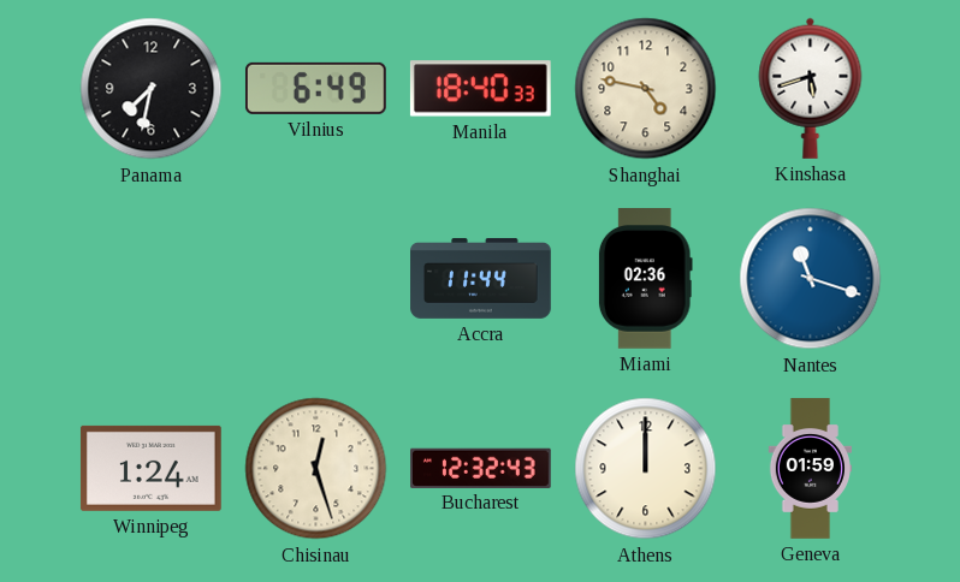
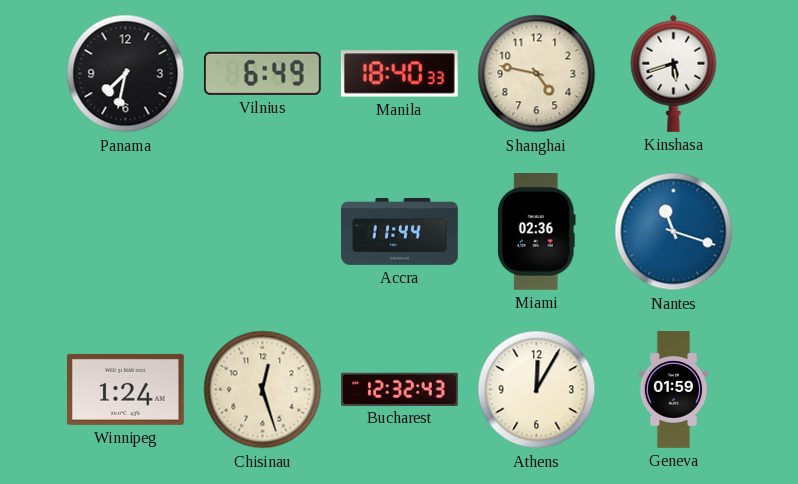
Athens: 12:00 -> 12:05 (537, 390)
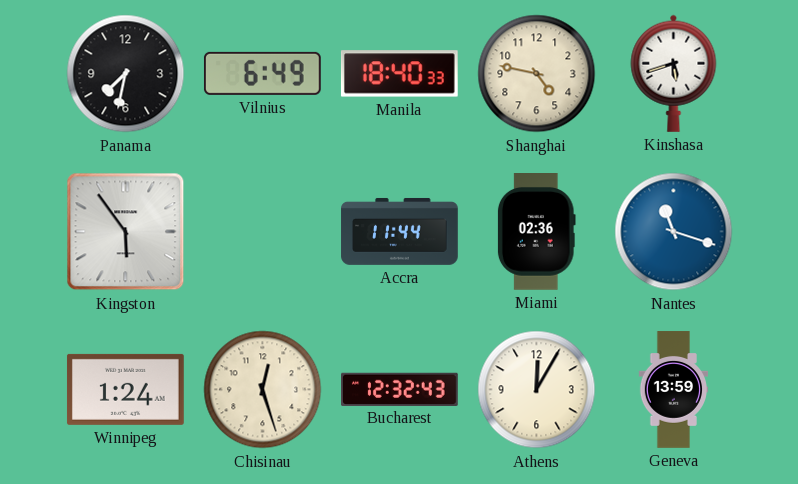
Kingston: none -> 5:54 (126, 232)
Geneva: 01:59 -> 13:59 (673, 390)
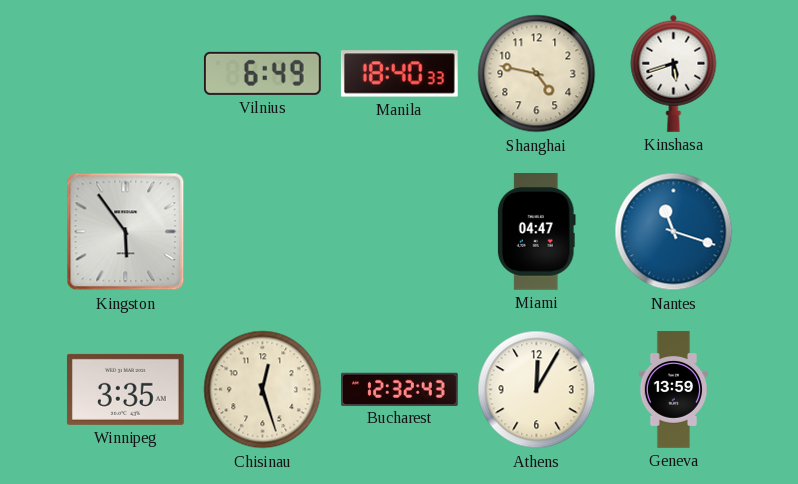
Panama: 7:32 -> none (126, 74)
Accra: 11:44 -> none (400, 231)
Miami: 02:36 -> 04:47 (536, 232)
Winnipeg: 1:24 -> 3:35 (126, 389)
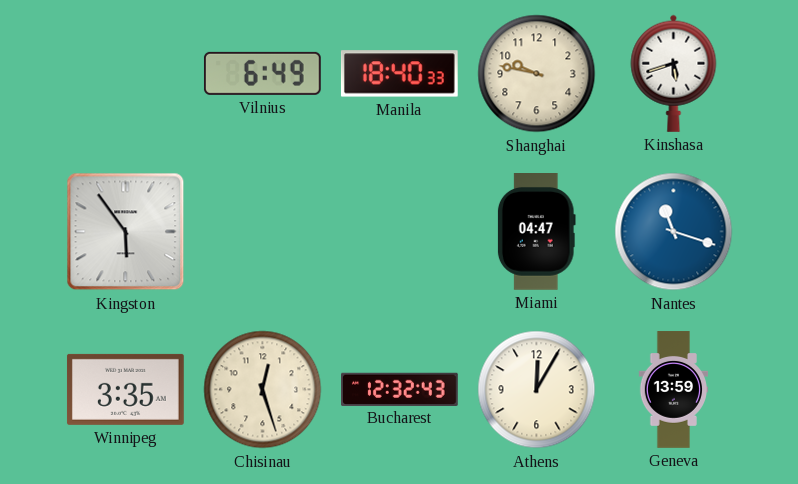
Shanghai: 4:47 -> 9:47 (537, 74)
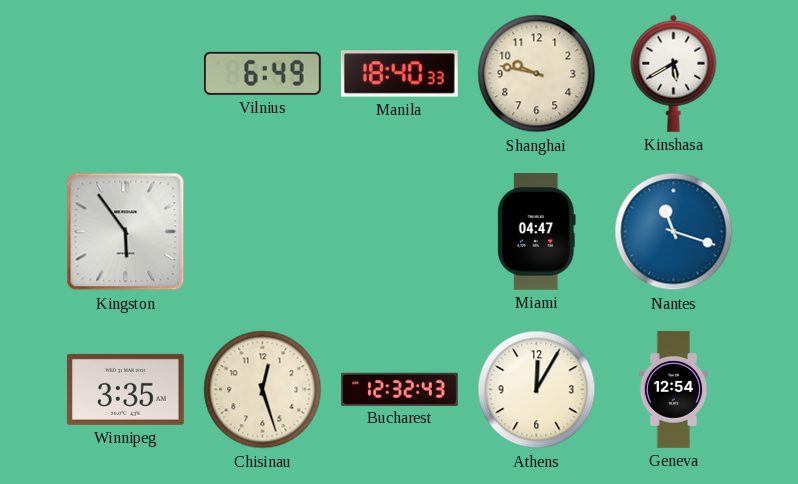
Kinshasa: 5:42 -> 5:40 (674, 73)
Geneva: 13:59 -> 12:54 (673, 390)
